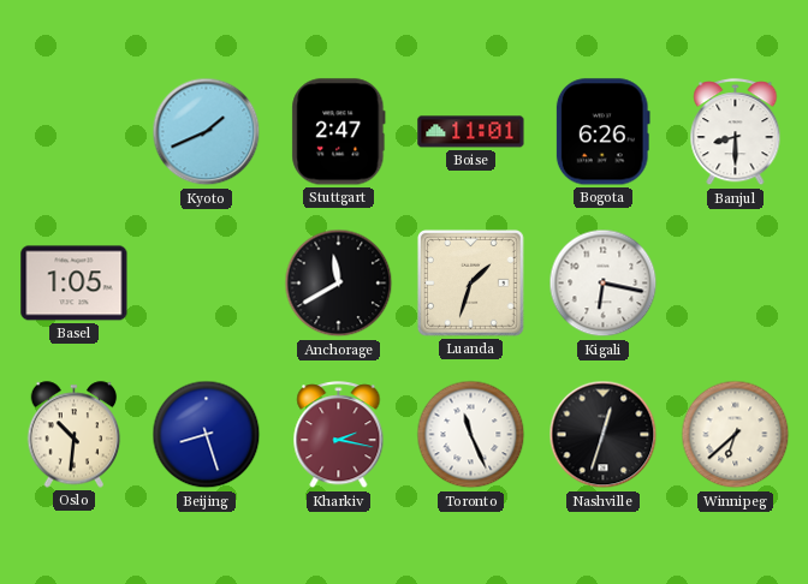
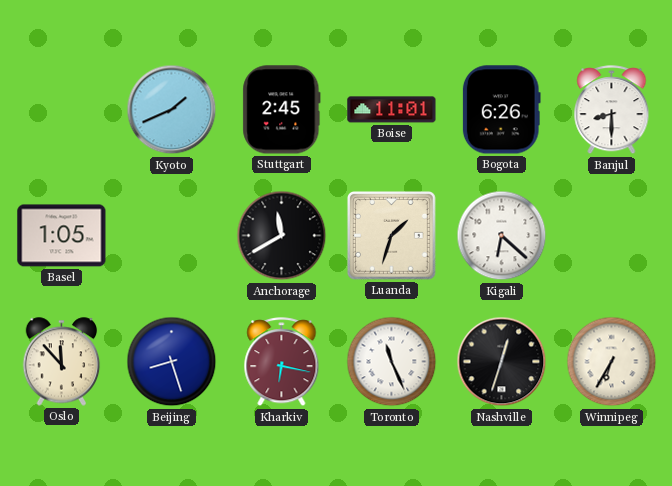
Stuttgart: 2:47 -> 2:45 (282, 110)
Kigali: 6:17 -> 6:22 (502, 236)
Oslo: 10:31 -> 11:53 (62, 362)
Kharkiv: 2:17 -> 6:17 (282, 362)
Winnipeg: 6:38 -> 6:35 (612, 362)
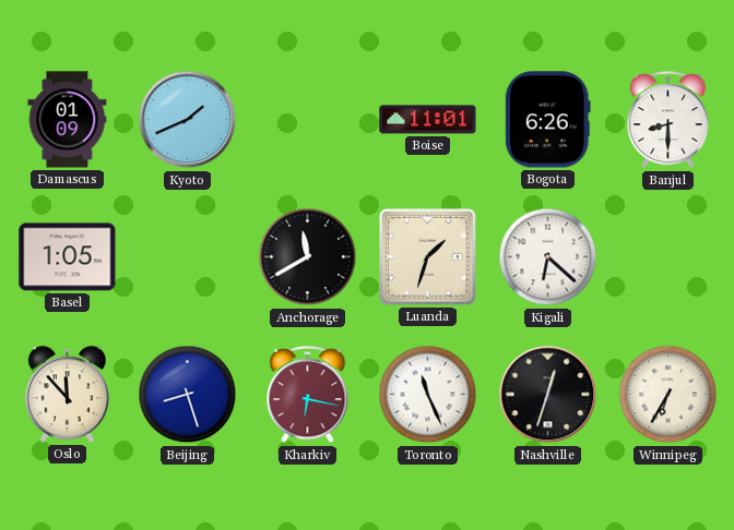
Damascus: none -> 01:09 (68, 120)
Stuttgart: 2:45 -> none (282, 110)
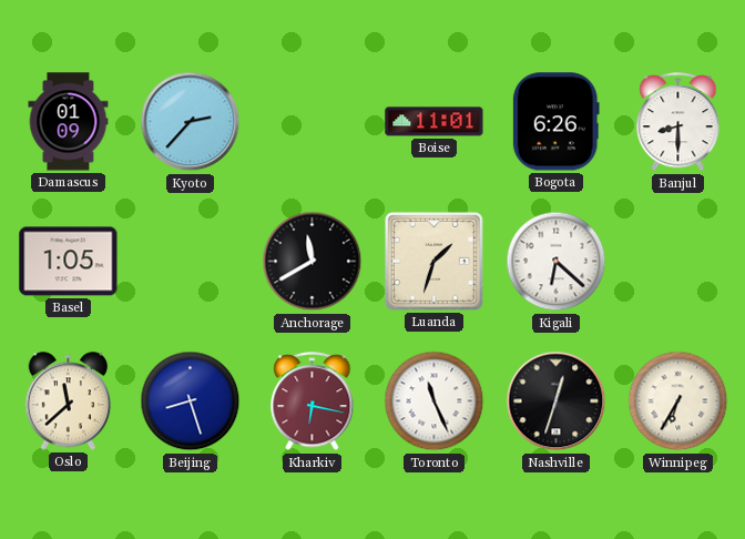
Kyoto: 1:41 -> 2:37 (191, 122)
Oslo: 11:53 -> 11:38 (69, 401)
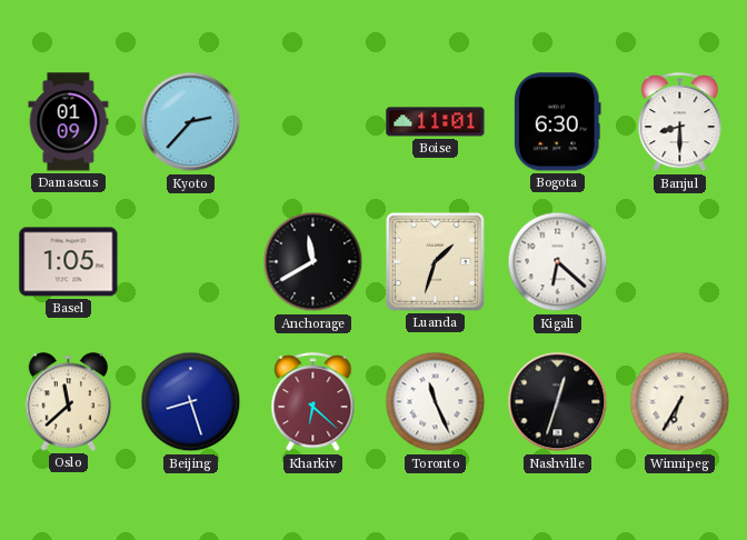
Bogota: 6:26 -> 6:30 (557, 122)
Kharkiv: 6:17 -> 6:22 (313, 402)
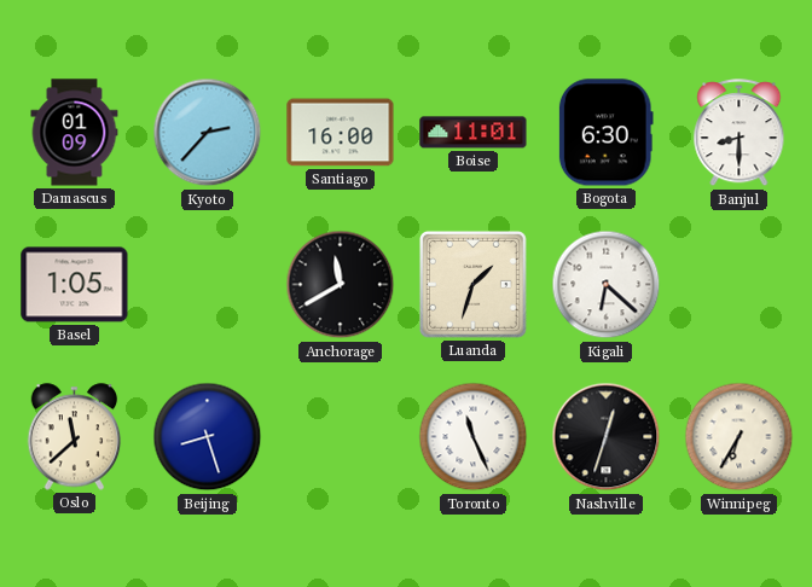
Santiago: none -> 16:00 (341, 133)
Kharkiv: 6:22 -> none (313, 402)
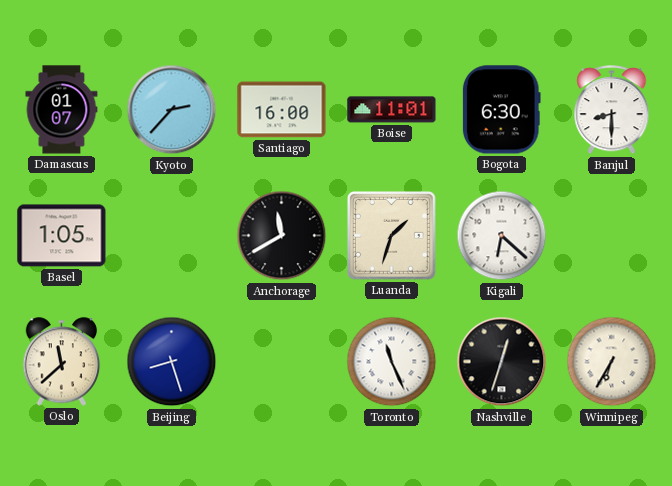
Damascus: 01:09 -> 01:07 (62, 110)
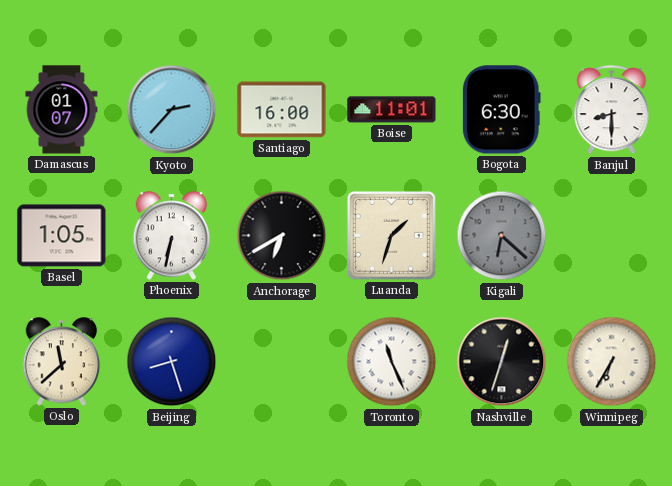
Phoenix: none -> 6:32 (172, 236)
Anchorage: 11:40 -> 6:40 (282, 236)
Kigali dial: white -> grey (502, 236)
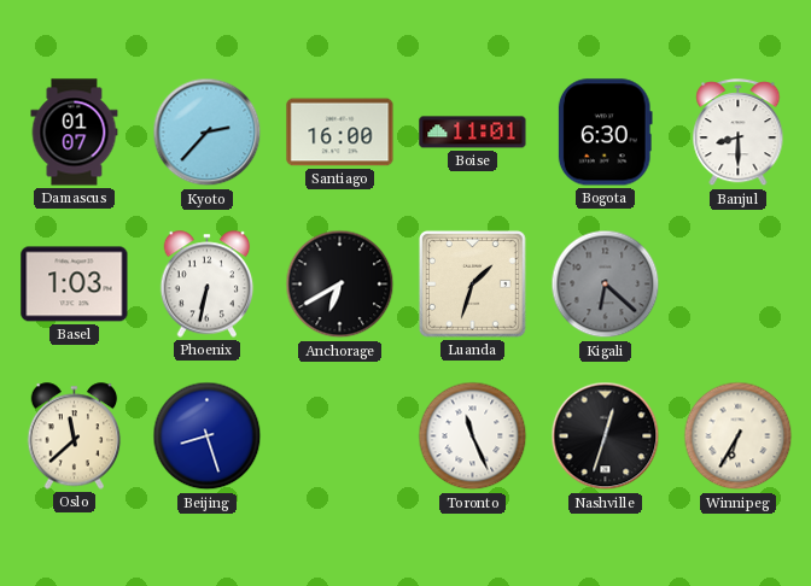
Basel: 1:05 -> 1:03 (75, 285)
